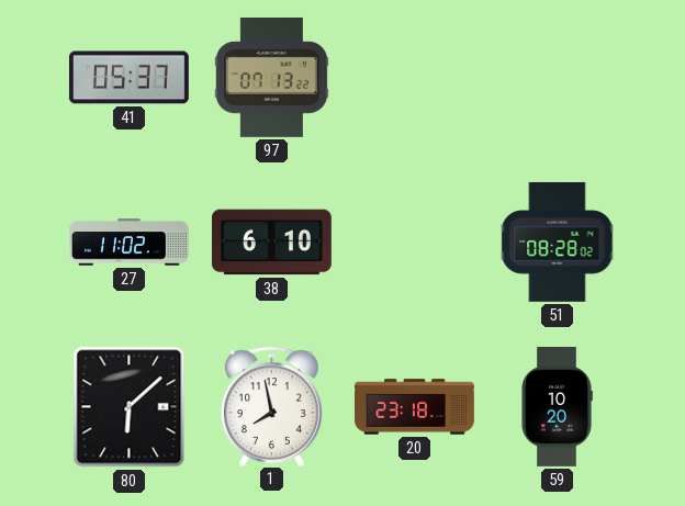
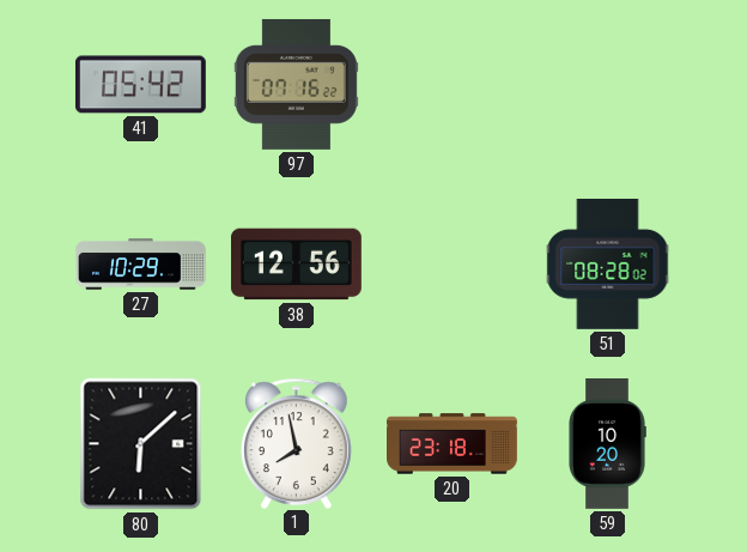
41: 05:37 -> 05:42 (140, 85)
97: 07:13 -> 07:16 (296, 84)
27: 11:02 -> 10:29 (141, 265)
38: 6:10 -> 12:56 (296, 265)
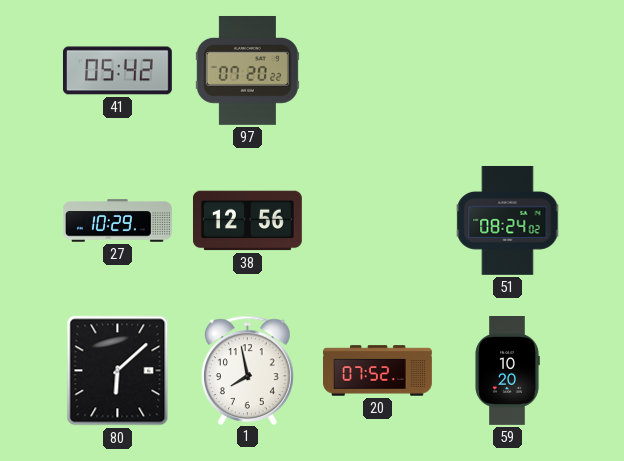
97: 07:16 -> 07:20 (247, 70)
51: 08:28 -> 08:24 (508, 220)
20: 23:18 -> 07:52 (378, 371)
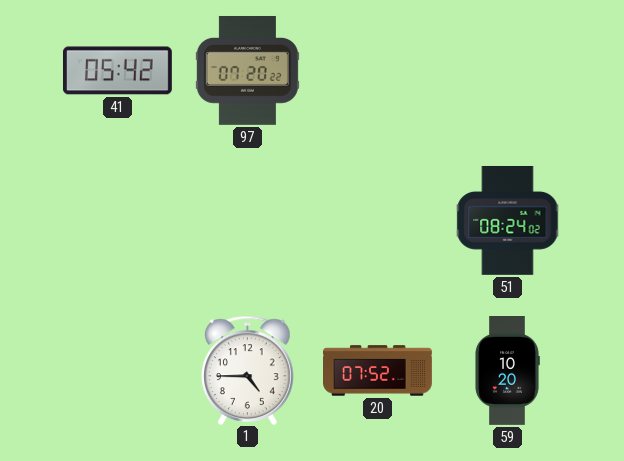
27: 10:29 -> none (118, 221)
38: 12:56 -> none (247, 221)
80: 6:08 -> none (118, 371)
1: 7:58 -> 4:45 (248, 370)
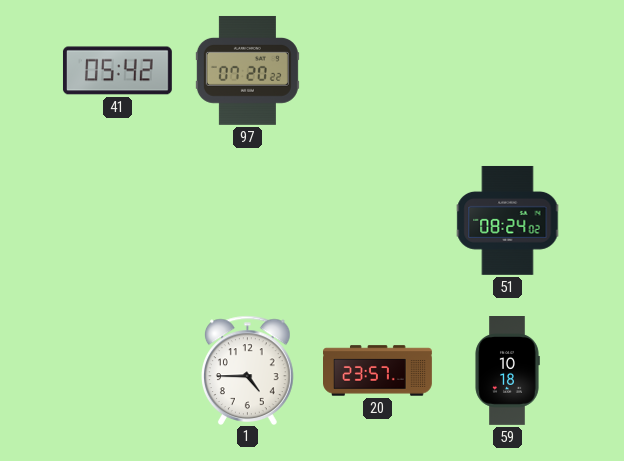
20: 07:52 -> 23:57 (378, 371)
59: 10:20 -> 10:18 (507, 371)
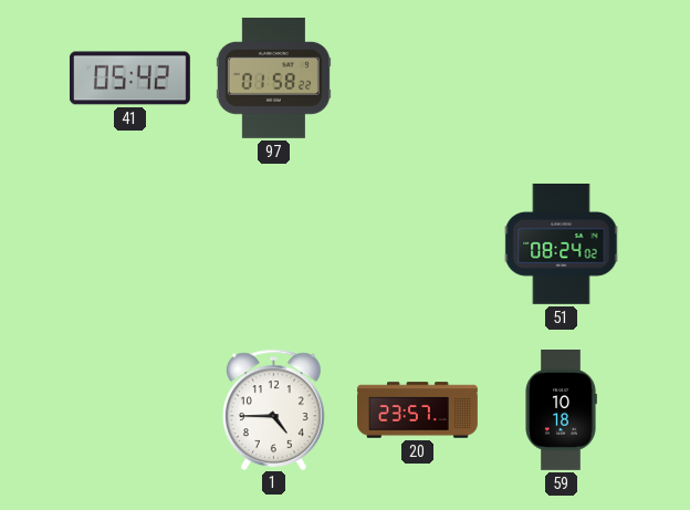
97: 07:20 -> 01:58 (273, 77)
